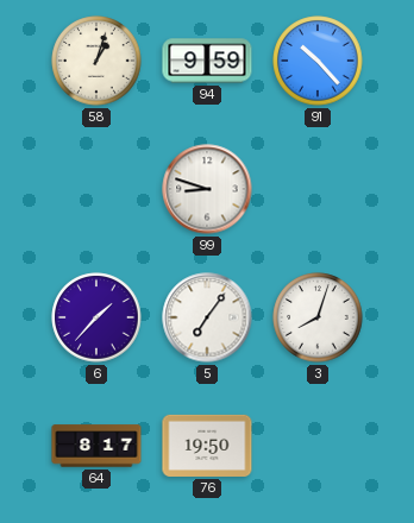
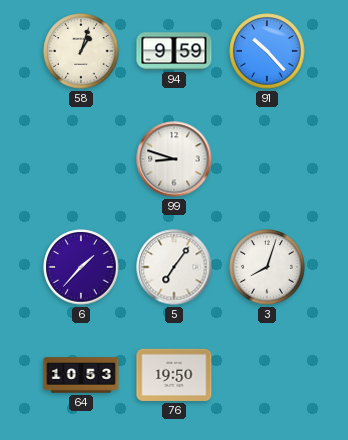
64: 8:17 -> 10:53 (81, 375)
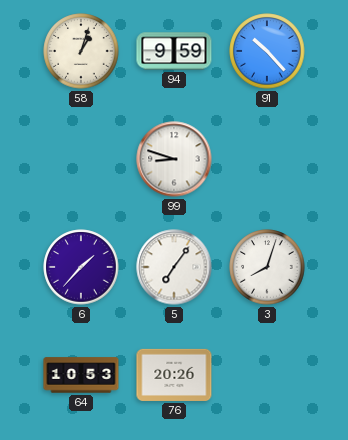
76: 19:50 -> 20:26 (174, 375)
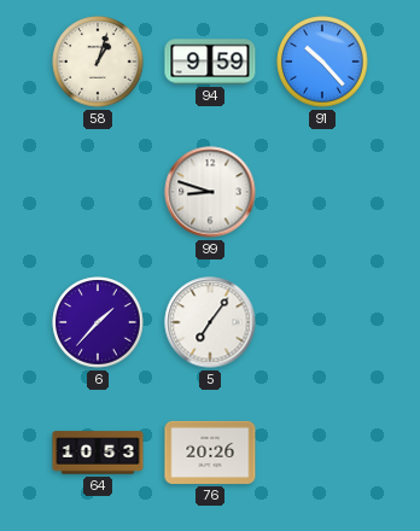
3: 8:03 -> none (267, 267)
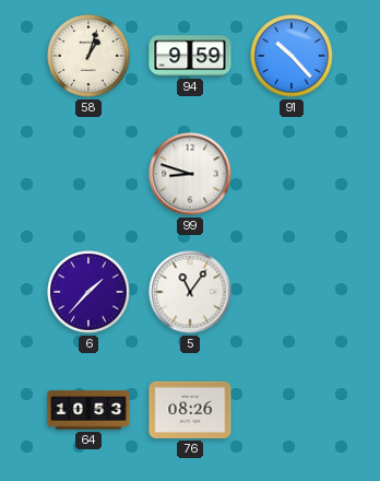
5: 7:06 -> 11:06 (190, 292)
76: 20:26 -> 08:26 (190, 410)
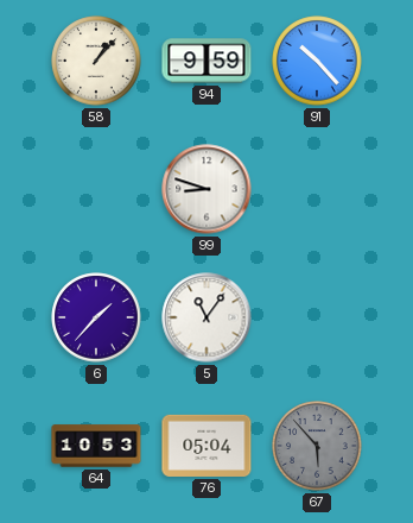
58: 1:03 -> 1:07 (96, 61)
76: 08:26 -> 05:04 (206, 446)
67: none -> 5:53 (317, 446)
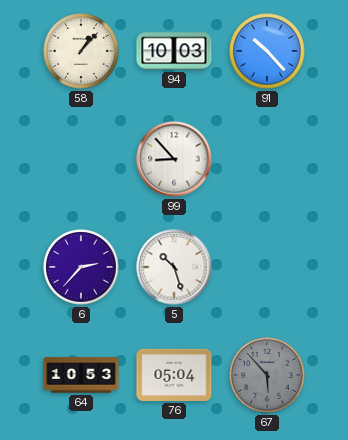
94: 9:59 -> 10:03 (174, 51)
99: 8:48 -> 8:53 (174, 159)
6: 1:37 -> 2:37 (81, 267)
5: 11:06 -> 10:27 (174, 267)
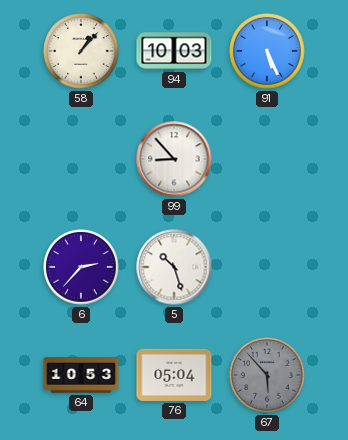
91: 10:23 -> 5:26 (267, 51)
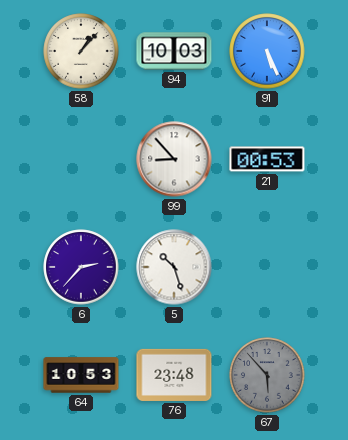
21: none -> 00:53 (267, 159)
76: 05:04 -> 23:48 (174, 375)
